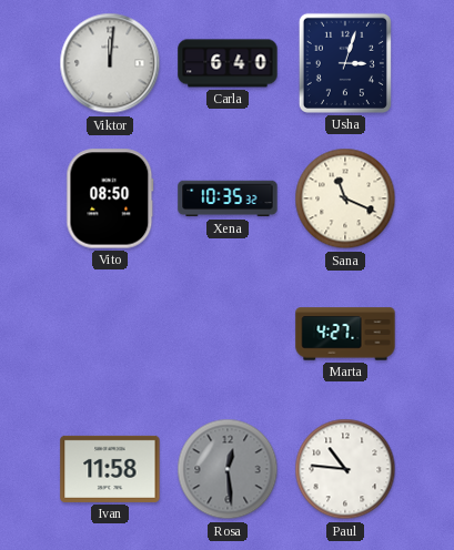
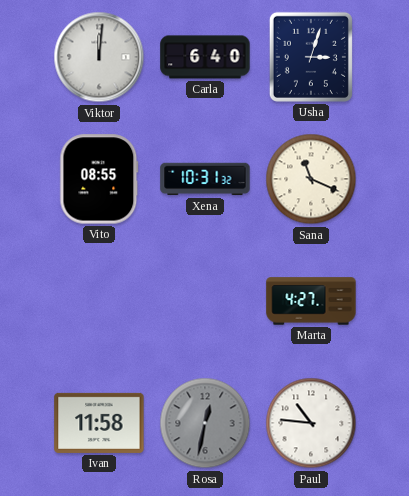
Vito: 08:50 -> 08:55 (99, 179)
Xena: 10:35 -> 10:31 (205, 179)
Rosa: 12:29 -> 12:32 (205, 423)
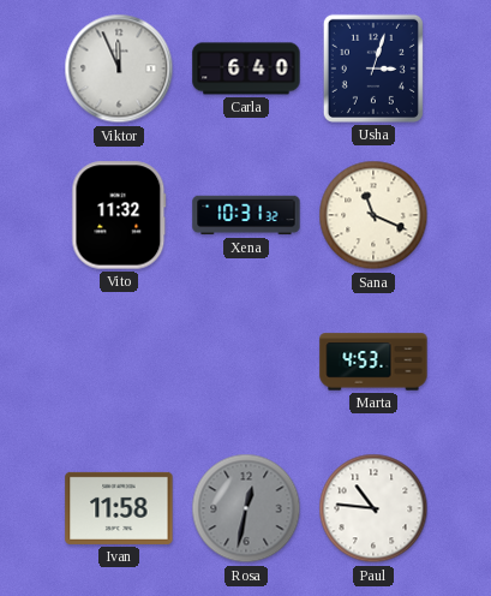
Viktor: 12:01 -> 11:56 (119, 68)
Vito: 08:55 -> 11:32 (119, 215)
Marta: 4:27 -> 4:53 (373, 362)
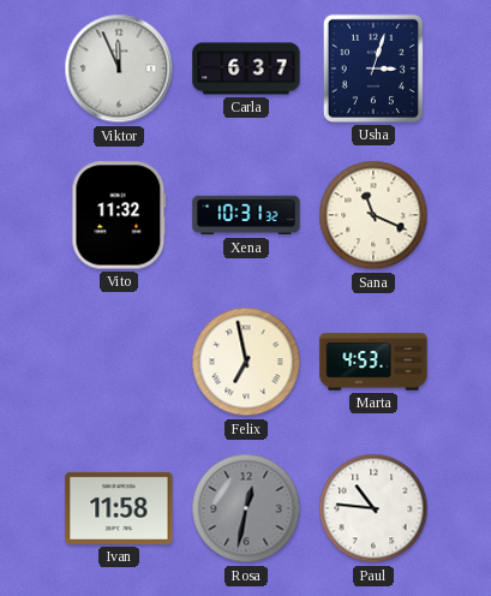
Carla: 6:40 -> 6:37 (246, 68)
Felix: none -> 6:58 (246, 362)
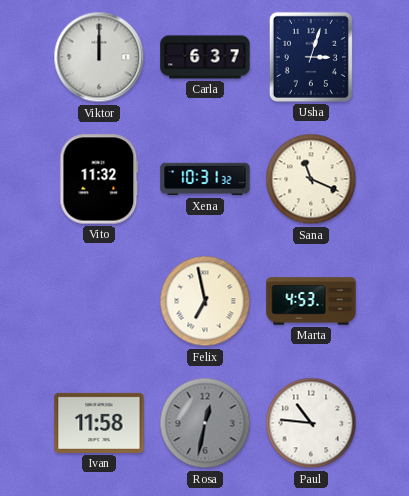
Viktor: 11:56 -> 12:00 (99, 57)
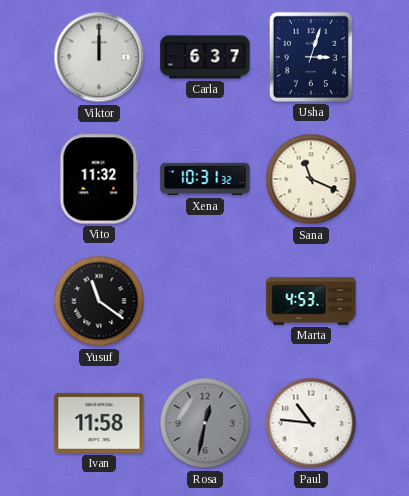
Yusuf: none -> 11:21 (99, 301)
Felix: 6:58 -> none (205, 301)
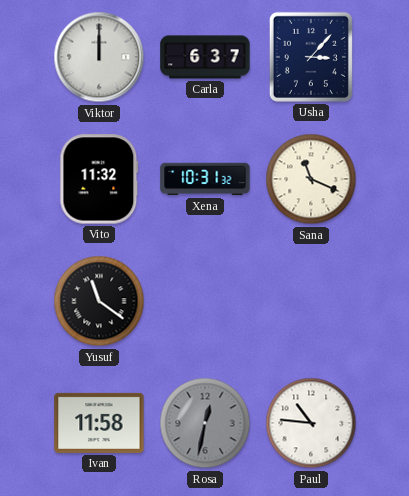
Usha: 3:03 -> 3:07 (311, 57)
Marta: 4:53 -> none (311, 301)
